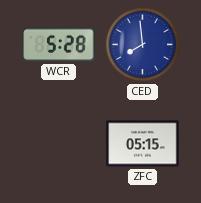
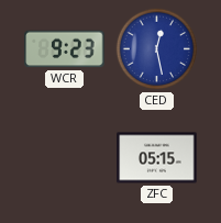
WCR: 5:28 -> 9:23 (65, 49)
CED: 7:59 -> 12:28 (157, 49)
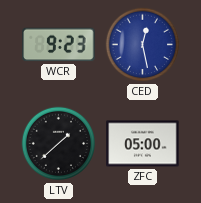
LTV: none -> 1:38 (59, 144)
ZFC: 05:15 -> 05:00 (143, 144)
